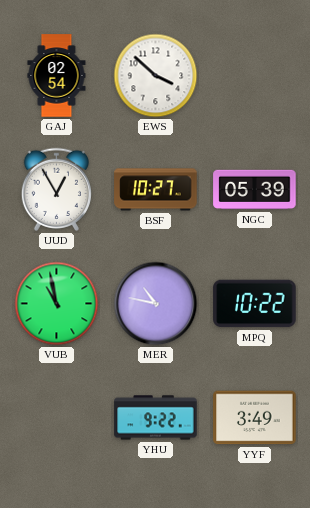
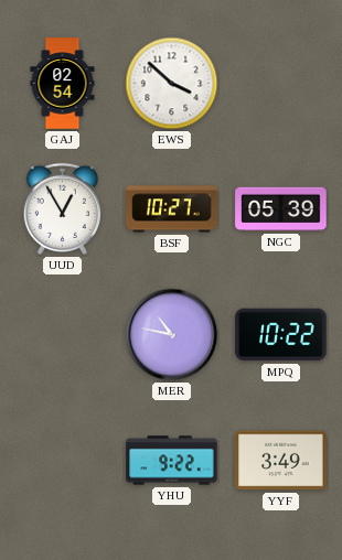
VUB: 10:58 -> none (57, 304)
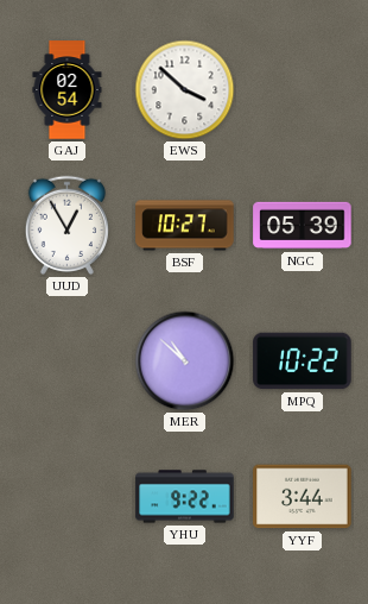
MER: 10:47 -> 10:52 (185, 361)
YYF: 3:49 -> 3:44 (303, 497)
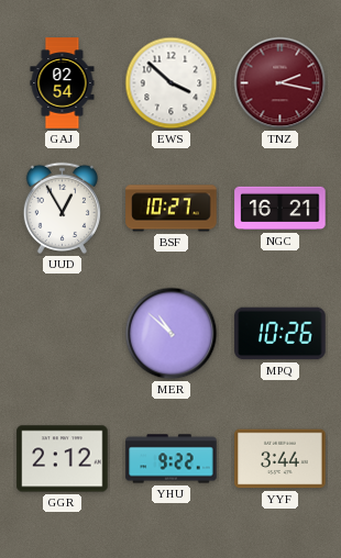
TNZ: none -> 2:17 (280, 83)
NGC: 05:39 -> 16:21 (280, 209)
MPQ: 10:22 -> 10:26 (280, 334)
GGR: none -> 2:12 (63, 459)
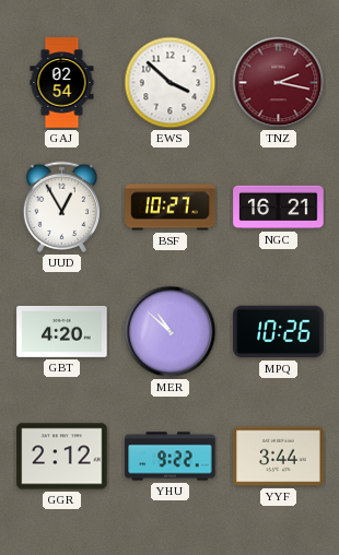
GBT: none -> 4:20 (62, 331)
